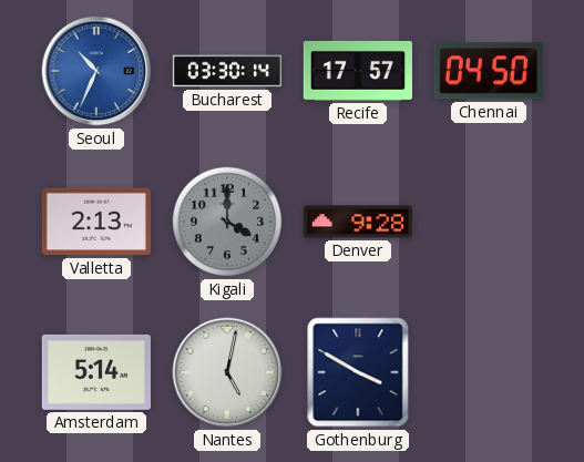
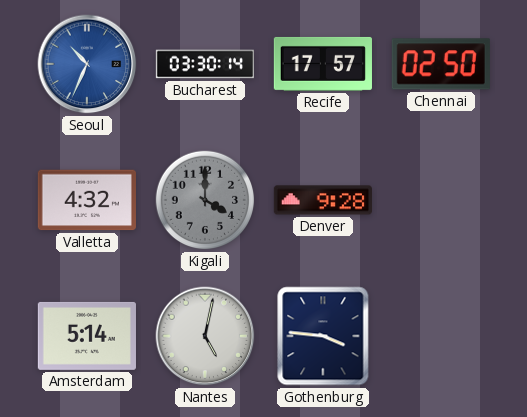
Chennai: 04:50 -> 02:50 (441, 64)
Valletta: 2:13 -> 4:32 (87, 200)
Gothenburg: 3:50 -> 3:46 (323, 336)
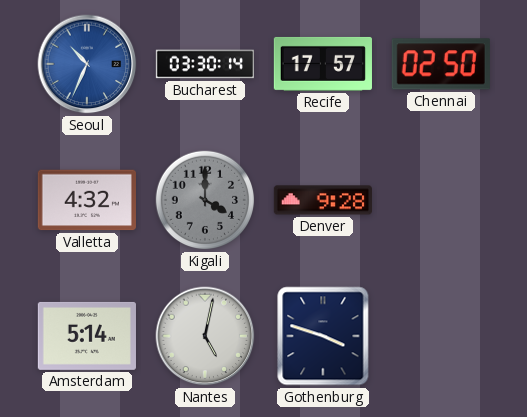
Gothenburg: 3:46 -> 3:48 (323, 336)
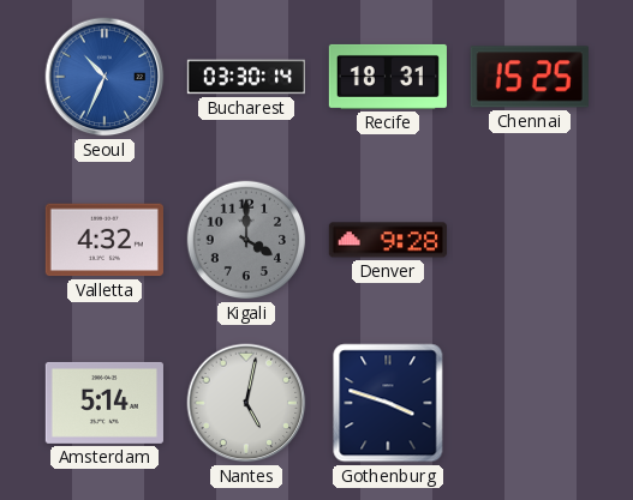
Recife: 17:57 -> 18:31 (388, 77)
Chennai: 02:50 -> 15:25 (530, 77)
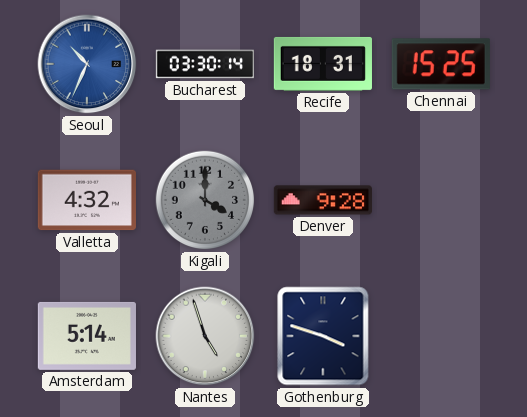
Nantes: 5:02 -> 4:57 (205, 336)
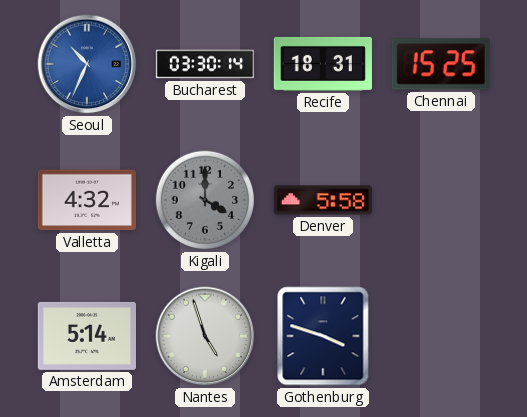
Denver: 9:28 -> 5:58 (323, 200)
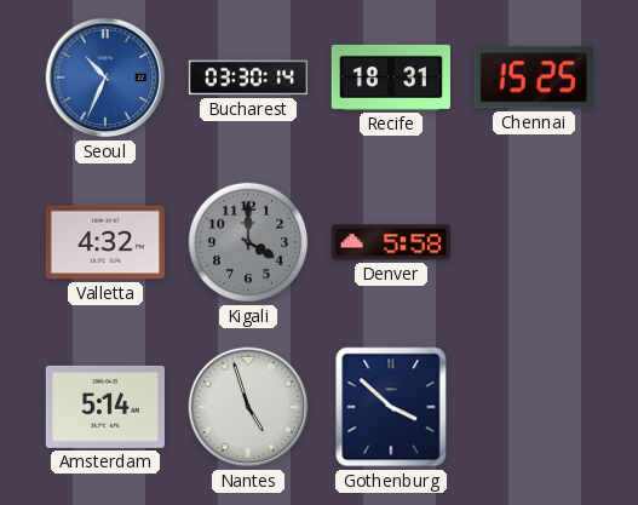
Gothenburg: 3:48 -> 3:52 (391, 407)
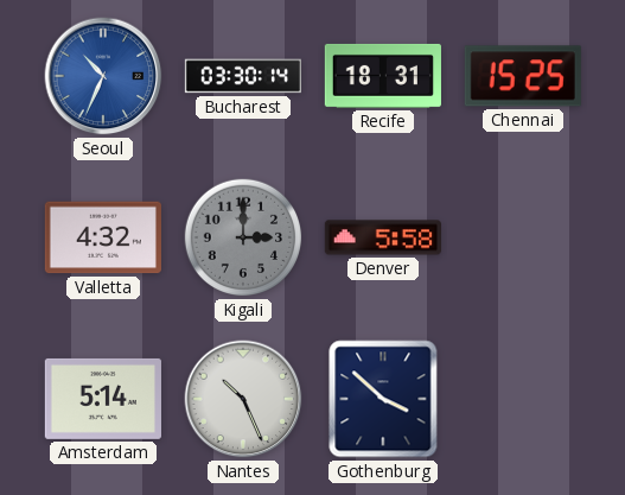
Kigali: 4:00 -> 3:00 (243, 237)
Nantes: 4:57 -> 10:26 (243, 399)
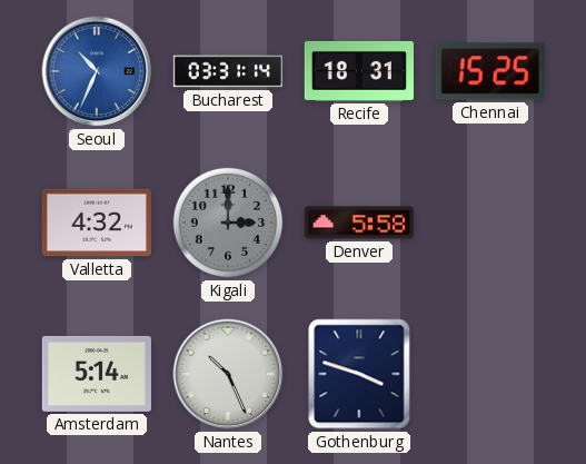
Bucharest: 03:30 -> 03:31 (227, 71)
Gothenburg: 3:52 -> 3:48 (359, 374)
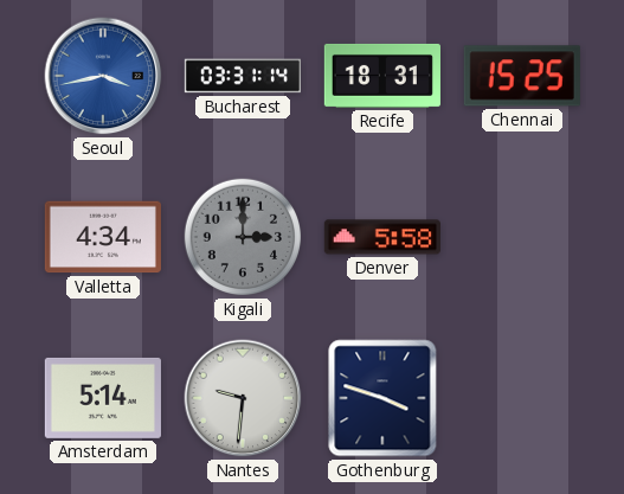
Seoul: 10:34 -> 3:43 (103, 76)
Valletta: 4:32 -> 4:34 (103, 237)
Nantes: 10:26 -> 9:31 (243, 398)
